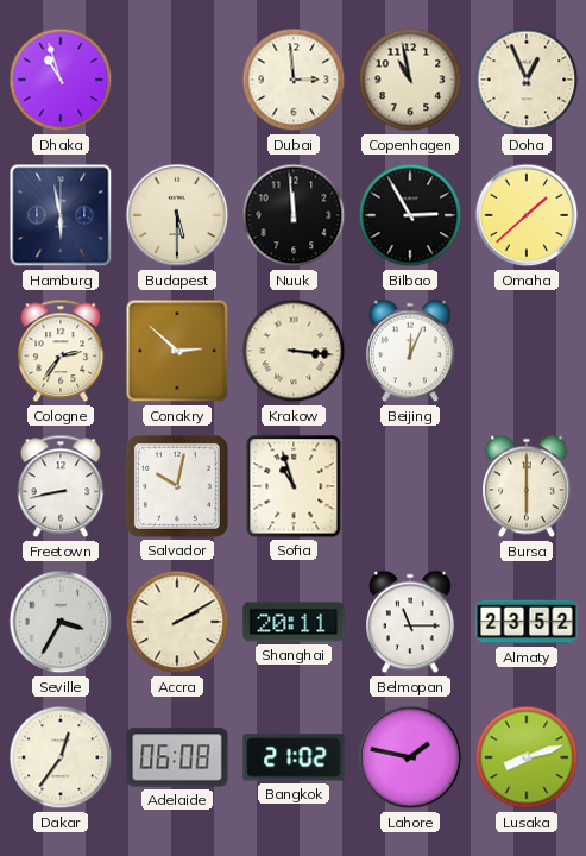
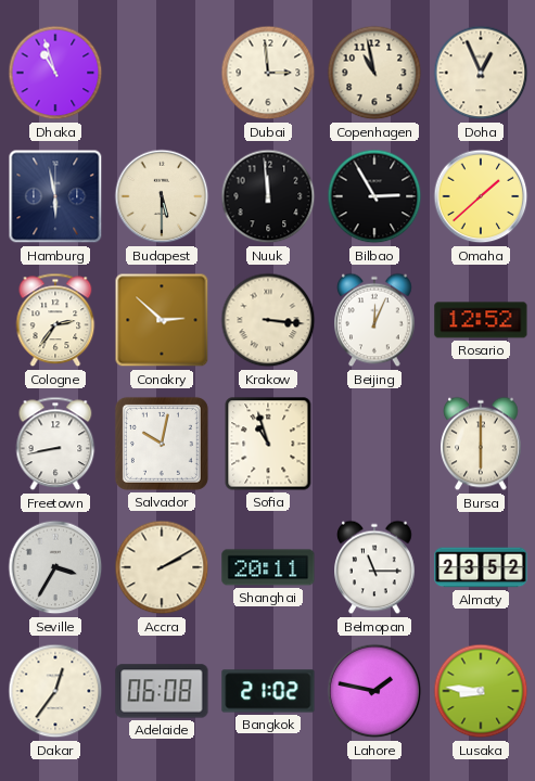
Rosario: none -> 12:52 (481, 320)
Lusaka: 8:12 -> 8:46 (481, 691)
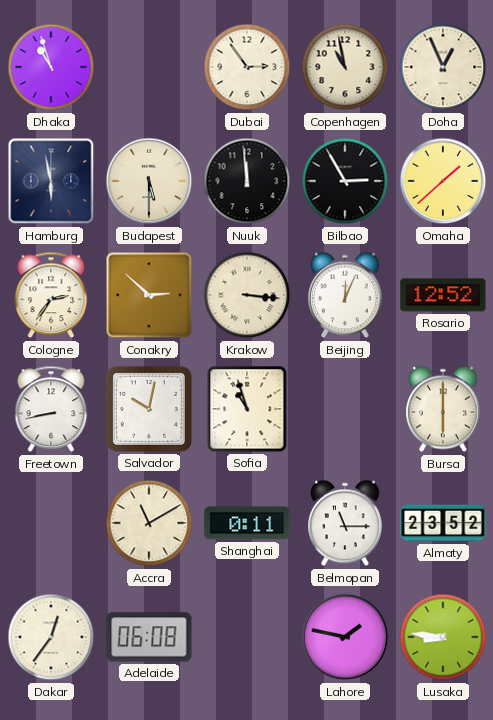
Dubai: 2:59 -> 2:54 (247, 67)
Seville: 3:35 -> none (55, 567)
Accra: 2:10 -> 11:10 (149, 523)
Shanghai: 20:11 -> 0:11 (247, 523)
Bangkok: 21:02 -> none (268, 691)
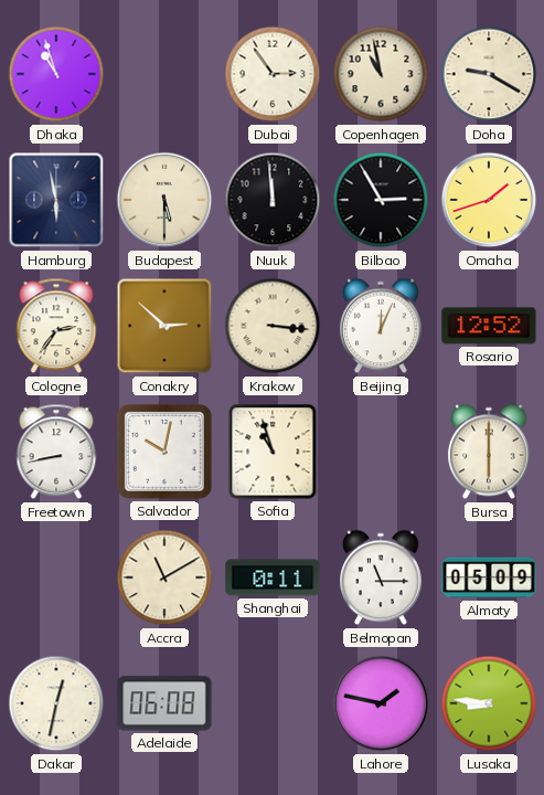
Doha: 12:56 -> 9:20 (489, 74)
Omaha: 1:38 -> 1:42 (489, 200)
Almaty: 23:52 -> 05:09 (489, 577)
Dakar: 12:36 -> 12:32 (56, 703)
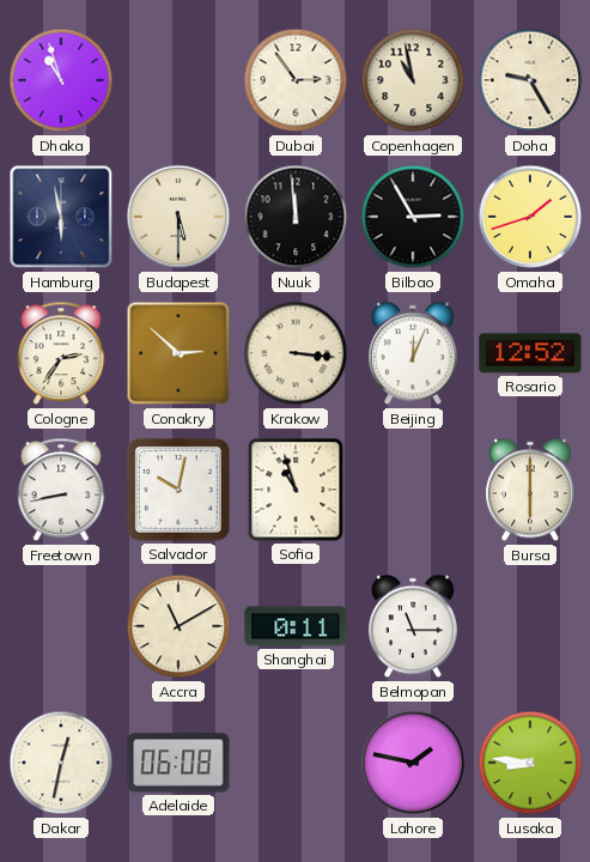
Doha: 9:20 -> 9:25 (530, 80)
Almaty: 05:09 -> none (489, 577)
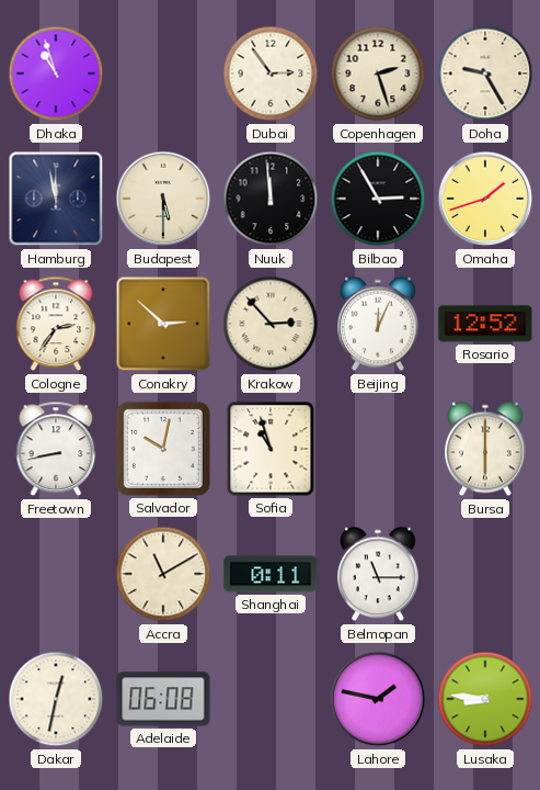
Copenhagen: 10:58 -> 2:27 (378, 74)
Hamburg: 5:58 -> 11:58 (56, 199)
Krakow: 3:16 -> 2:53 (271, 324)
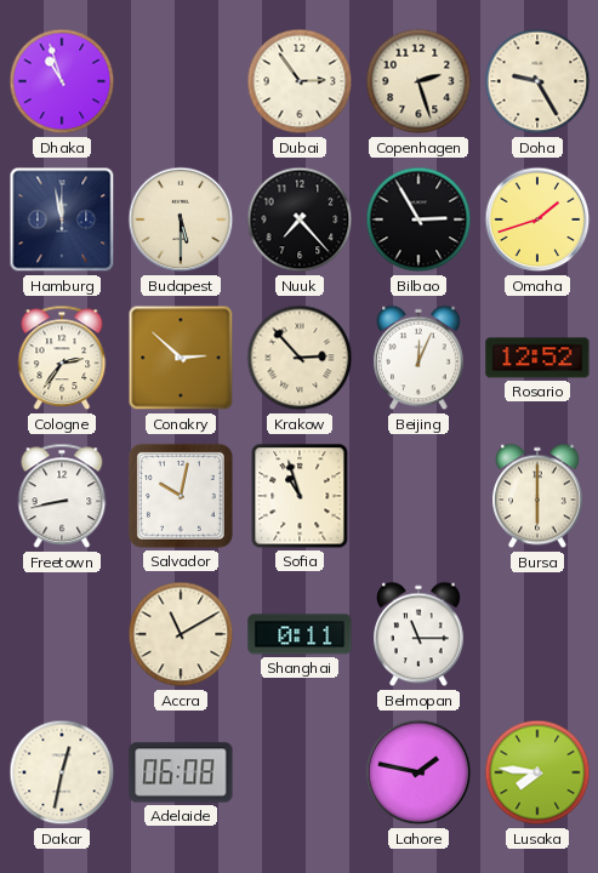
Nuuk: 11:59 -> 7:23 (300, 219)
Lusaka: 8:46 -> 7:46 (537, 772)
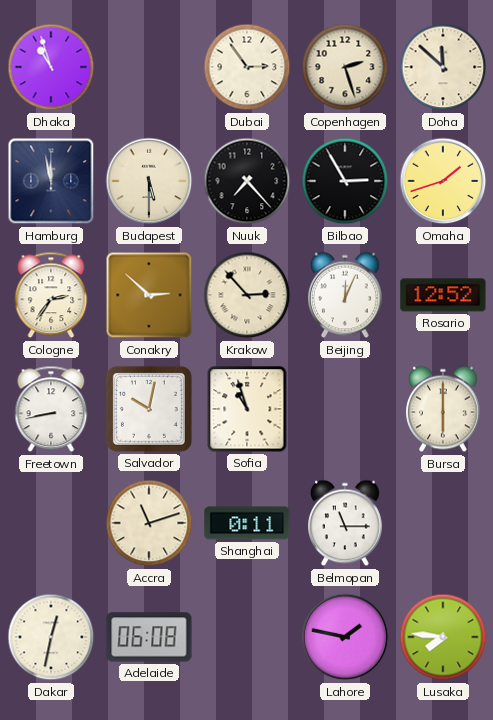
Doha: 9:25 -> 11:52 (443, 67)
Accra: 11:10 -> 11:12 (149, 523)
